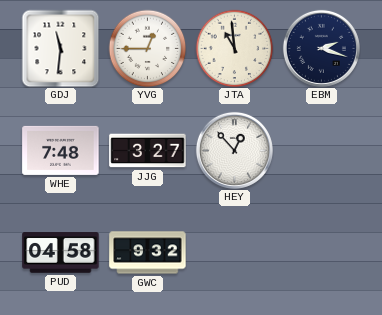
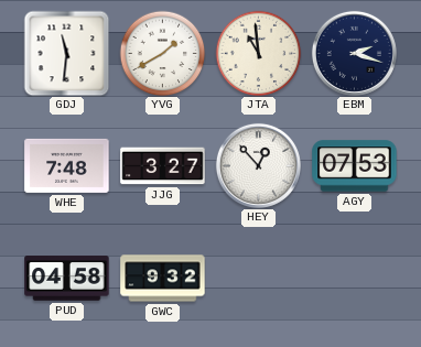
YVG: 12:45 -> 1:40 (162, 53)
AGY: none -> 07:53 (355, 166)
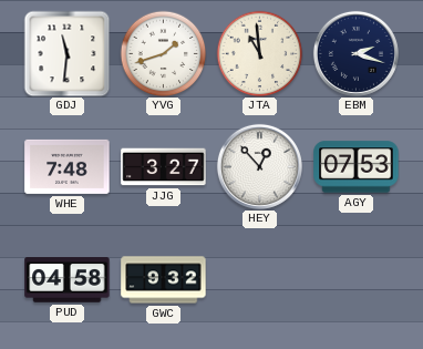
YVG: 1:40 -> 1:42 (163, 53)
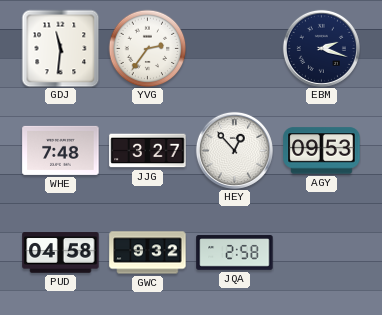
YVG: 1:42 -> 2:36 (147, 48)
JTA: 10:59 -> none (259, 53)
AGY: 07:53 -> 09:53 (322, 151)
JQA: none -> 2:58 (235, 253)
